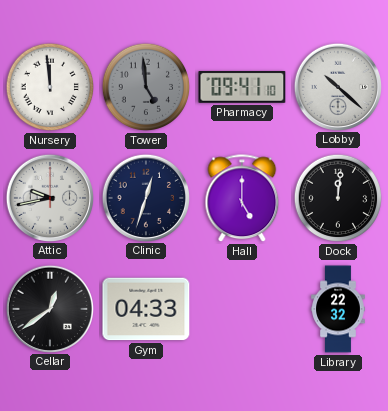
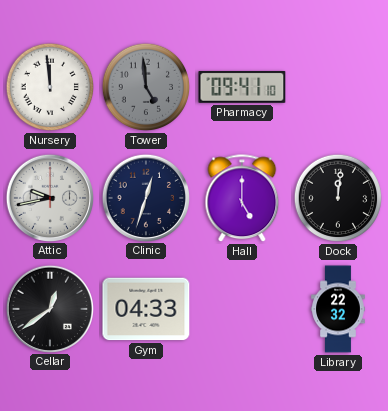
Lobby: 10:22 -> none (337, 86)
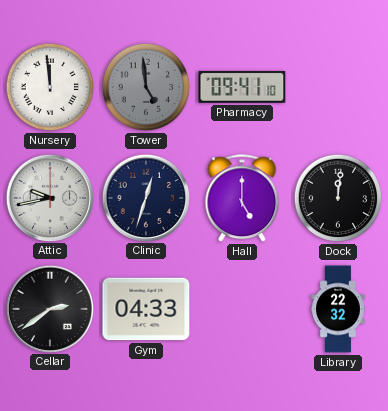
Cellar: 12:39 -> 2:39 (49, 308)
